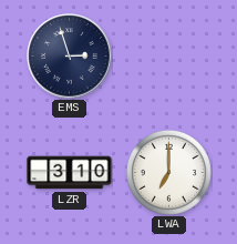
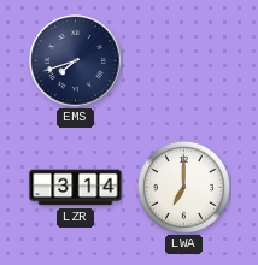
EMS: 2:57 -> 7:42 (76, 61)
LZR: 3:10 -> 3:14 (76, 188)
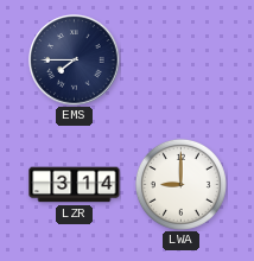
EMS: 7:42 -> 7:45 (75, 61)
LWA: 7:00 -> 9:00 (180, 184)
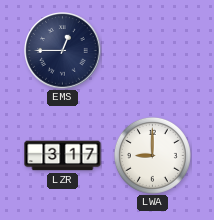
EMS: 7:45 -> 12:45 (63, 51)
LZR: 3:14 -> 3:17 (63, 156)
